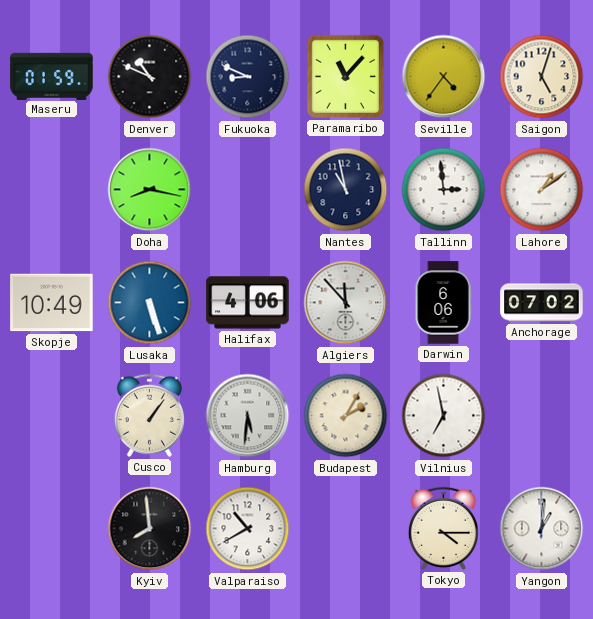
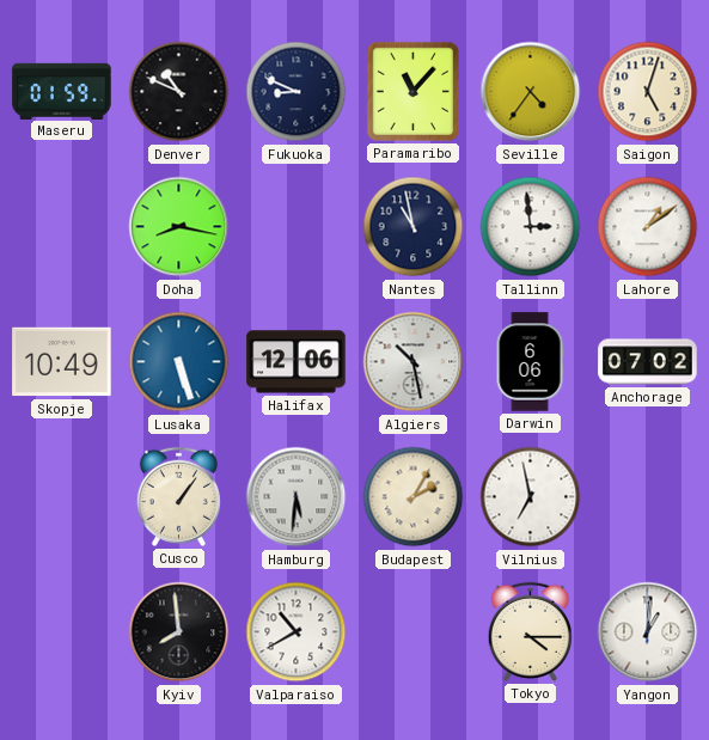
Halifax: 4:06 -> 12:06 (297, 362)
Algiers: 11:53 -> 10:28 (414, 362)
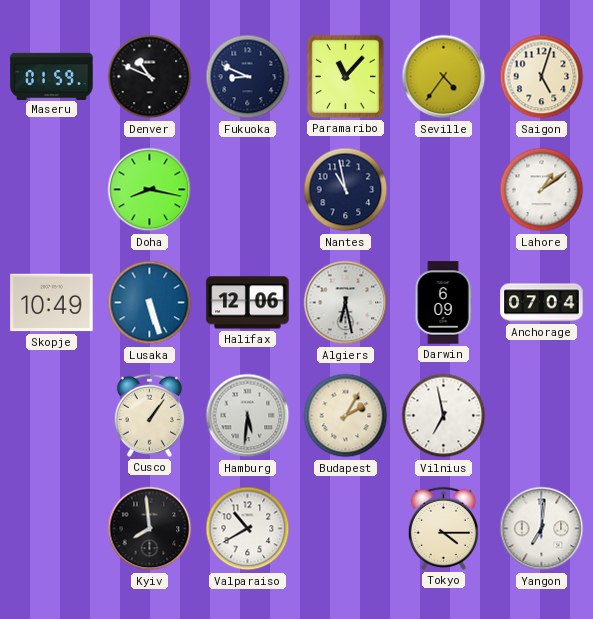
Tallinn: 2:59 -> none (531, 227)
Algiers: 10:28 -> 6:28 (346, 303)
Darwin: 6:06 -> 6:09 (443, 303)
Anchorage: 07:02 -> 07:04 (542, 303)
Yangon: 1:01 -> 7:01 (542, 529)
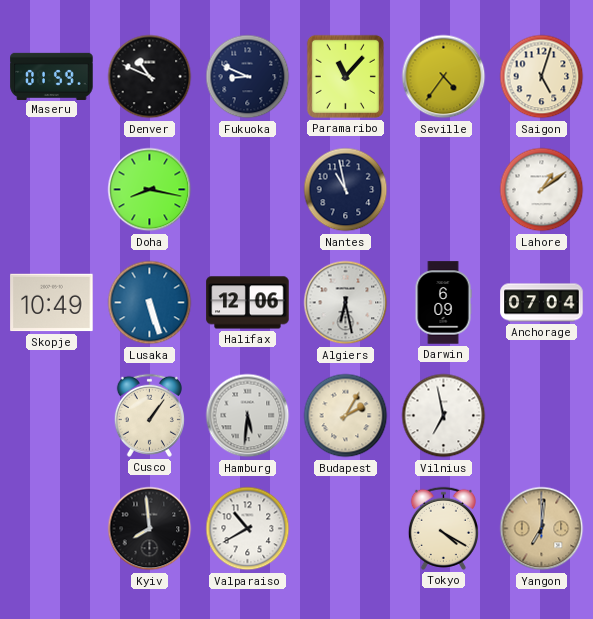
Tokyo: 4:15 -> 4:20 (443, 528)
Yangon dial: white -> champagne (542, 529)
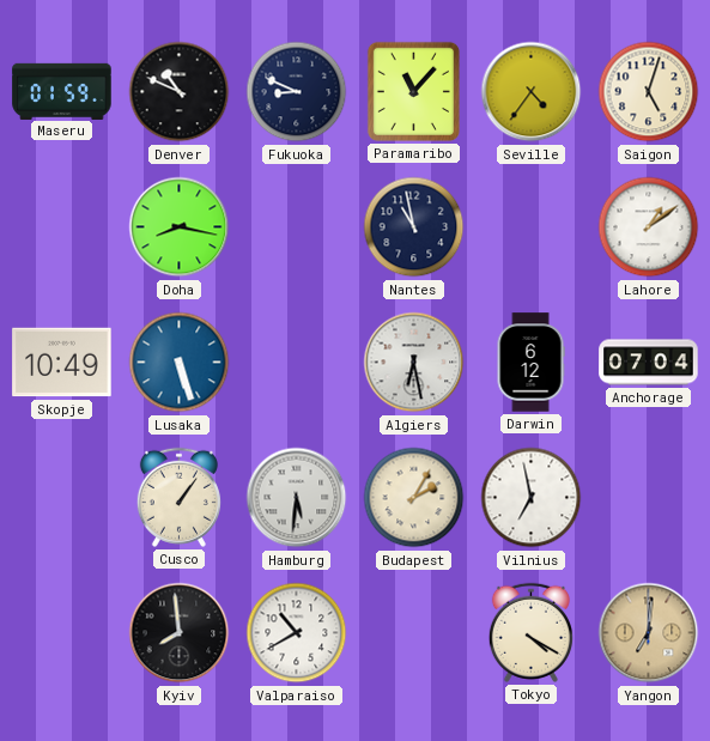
Halifax: 12:06 -> none (248, 303)
Darwin: 6:09 -> 6:12 (530, 363)
